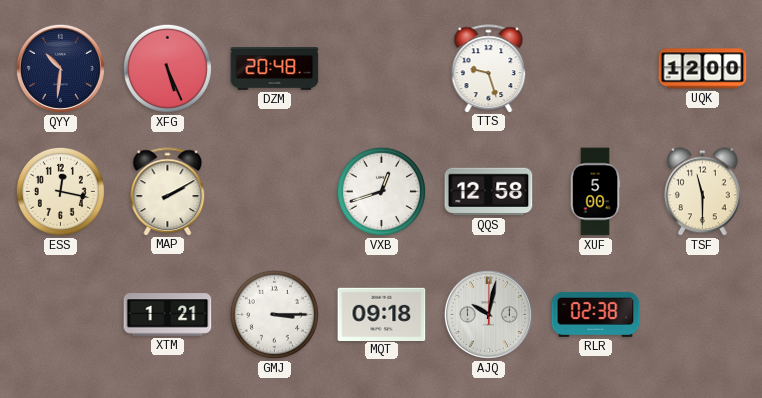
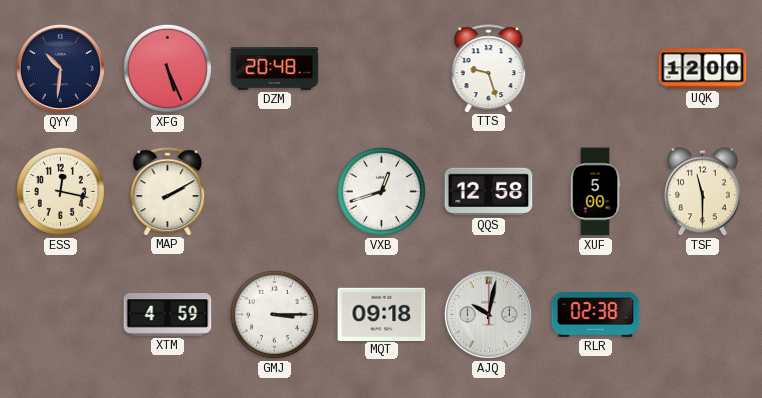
XTM: 1:21 -> 4:59 (168, 315)
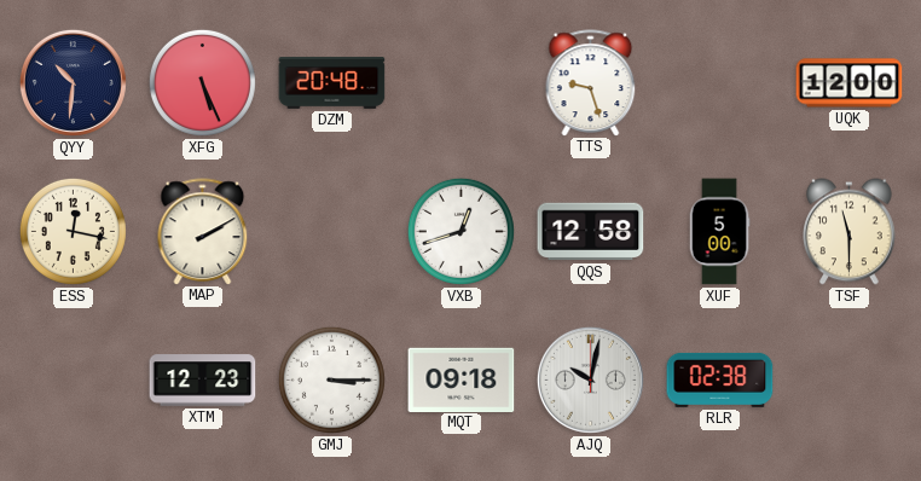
XTM: 4:59 -> 12:23 (203, 381)
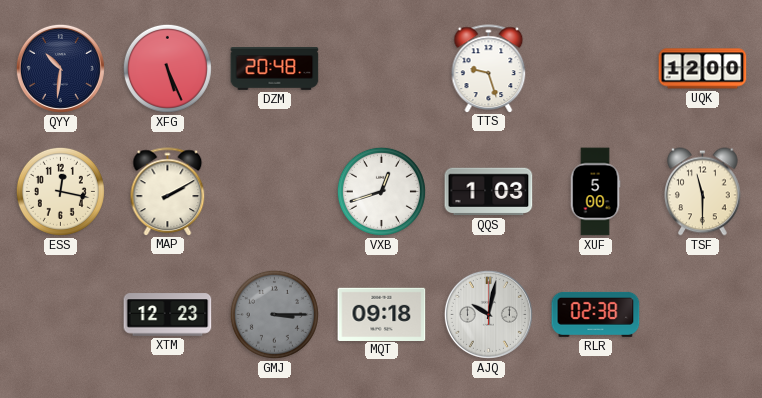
QQS: 12:58 -> 1:03 (489, 192)
GMJ dial: white -> grey (274, 314)
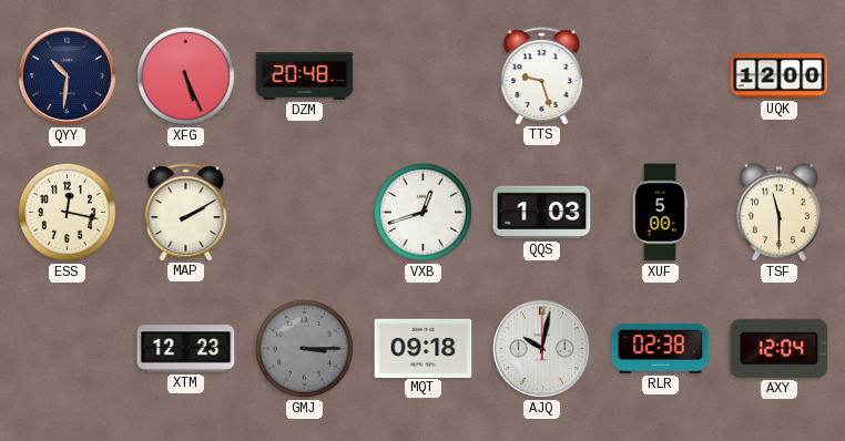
AXY: none -> 12:04 (780, 348)
